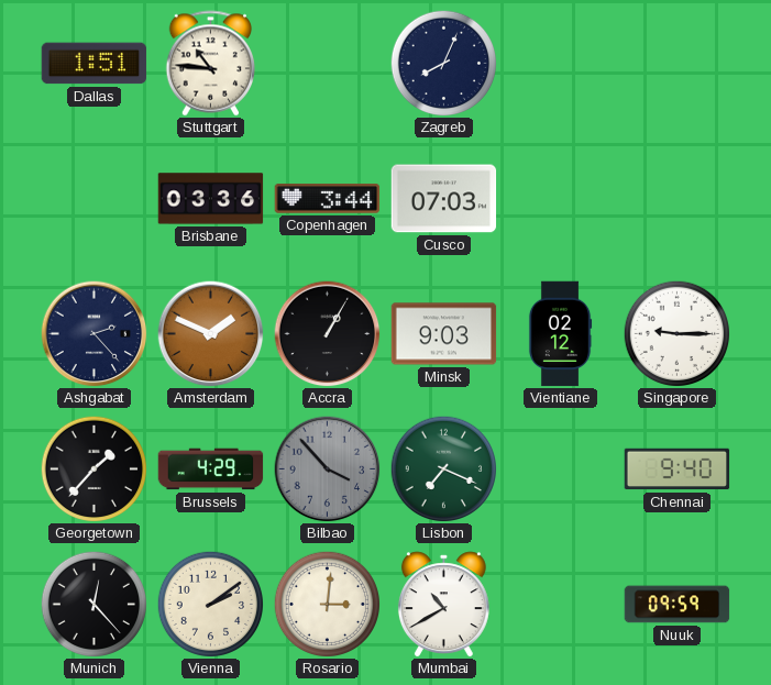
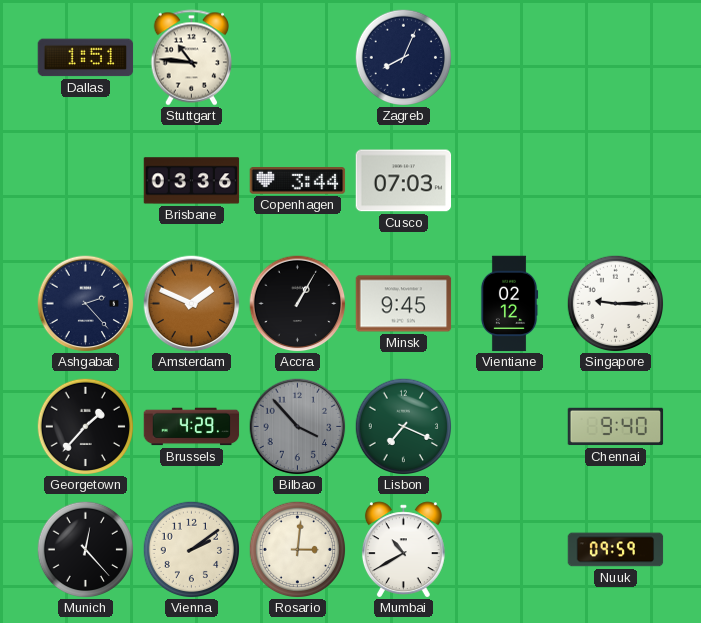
Minsk: 9:03 -> 9:45 (404, 304)
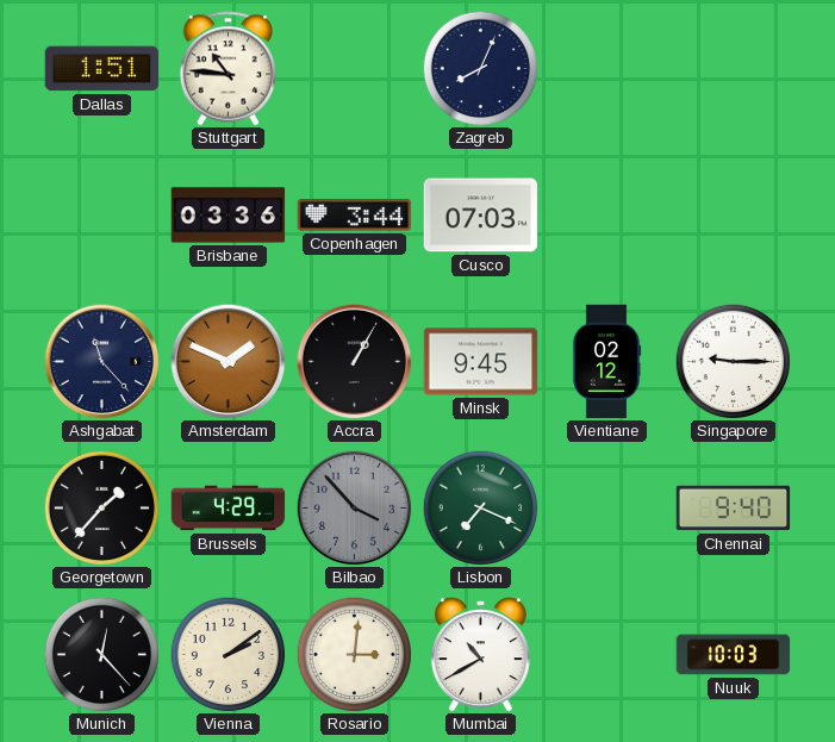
Ashgabat: 2:23 -> 11:23 (102, 362)
Nuuk: 09:59 -> 10:03 (734, 655)
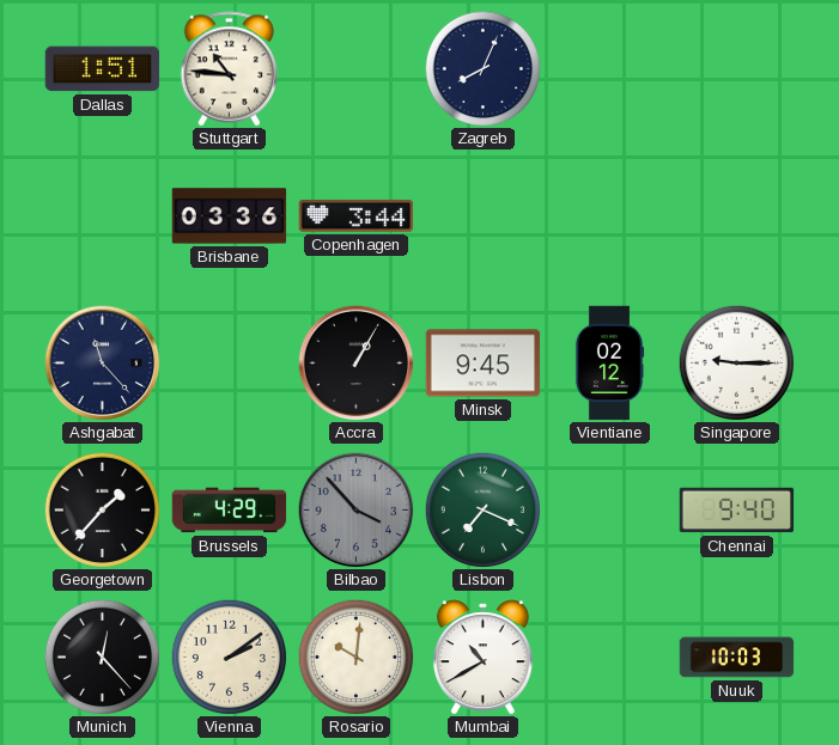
Cusco: 07:03 -> none (481, 216)
Amsterdam: 1:49 -> none (229, 362)
Rosario: 3:01 -> 10:01 (355, 657)
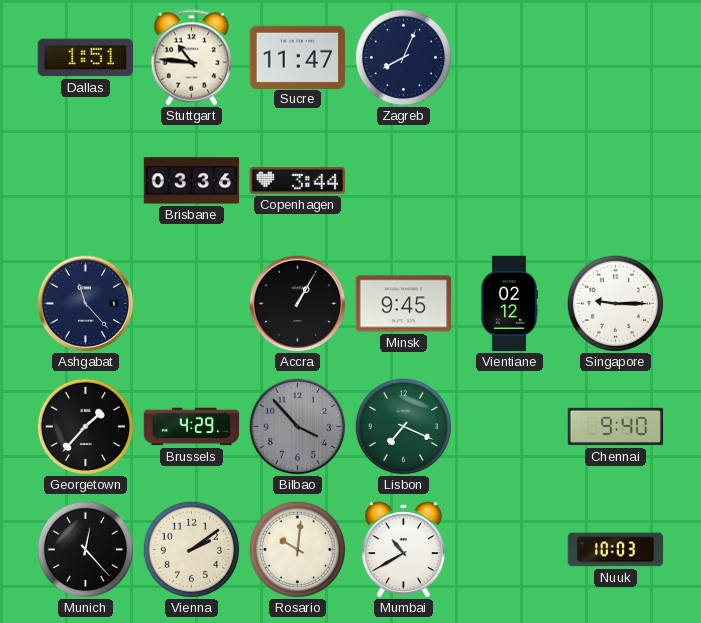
Sucre: none -> 11:47 (298, 57)
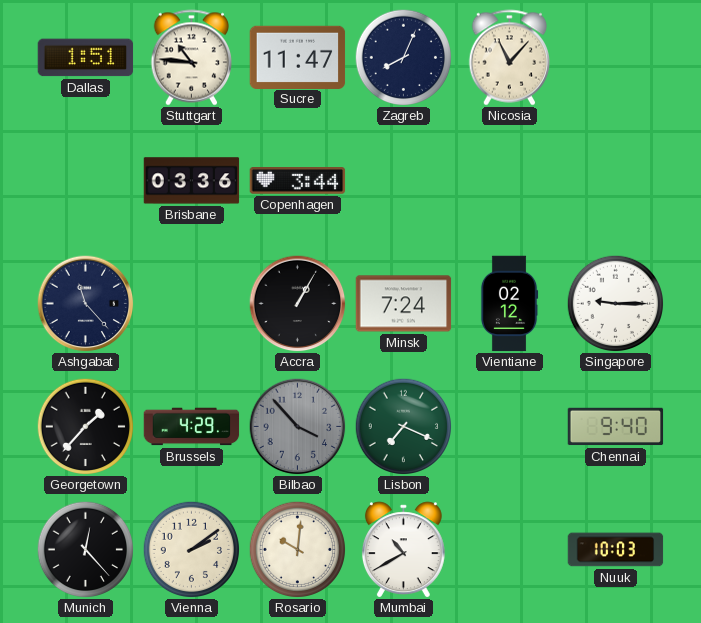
Nicosia: none -> 11:07 (509, 58)
Minsk: 9:45 -> 7:24 (404, 304)
